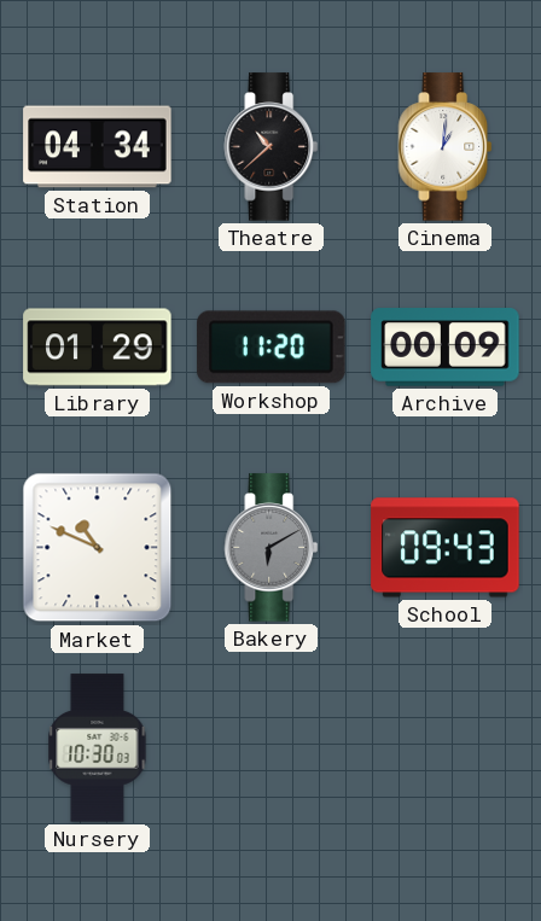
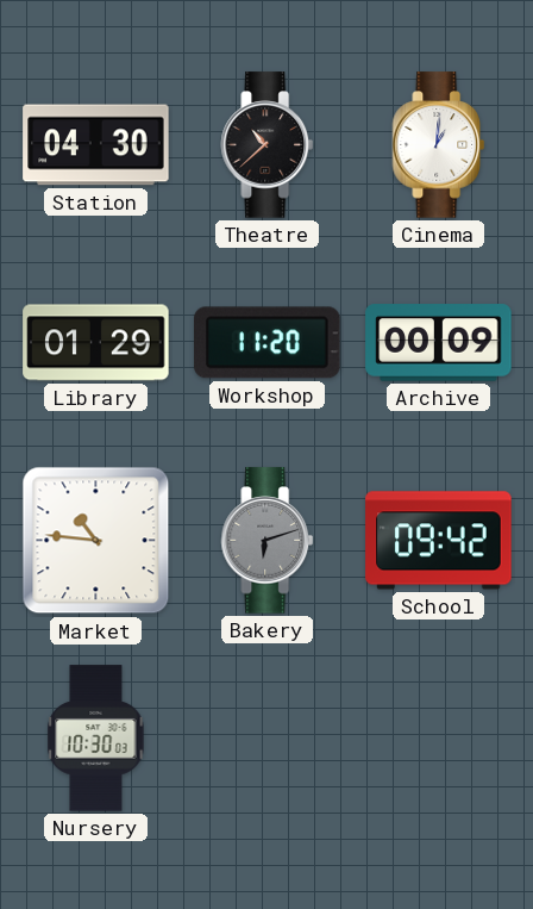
Station: 04:34 -> 04:30 (96, 145)
Market: 10:49 -> 10:46 (96, 541)
Bakery: 6:10 -> 6:12 (268, 541)
School: 09:43 -> 09:42 (439, 541)
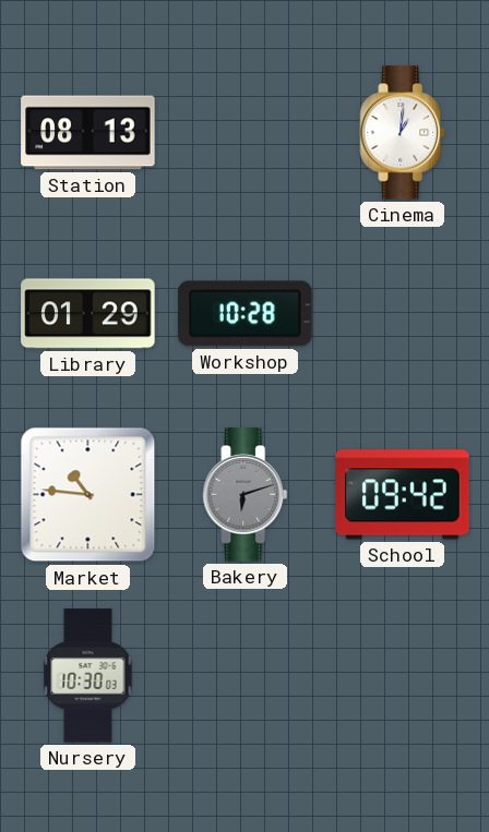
Station: 04:30 -> 08:13 (88, 133)
Theatre: 10:38 -> none (268, 145)
Workshop: 11:20 -> 10:28 (246, 314)
Archive: 00:09 -> none (439, 343)
